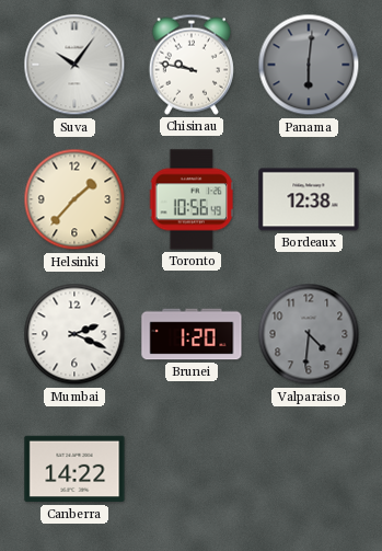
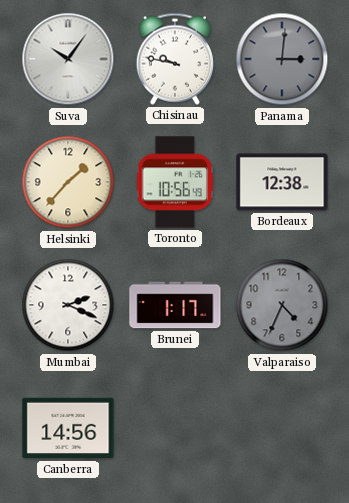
Panama: 6:01 -> 3:01 (282, 59)
Brunei: 1:20 -> 1:17 (175, 305)
Valparaiso: 4:31 -> 4:34 (282, 305)
Canberra: 14:22 -> 14:56 (68, 428)
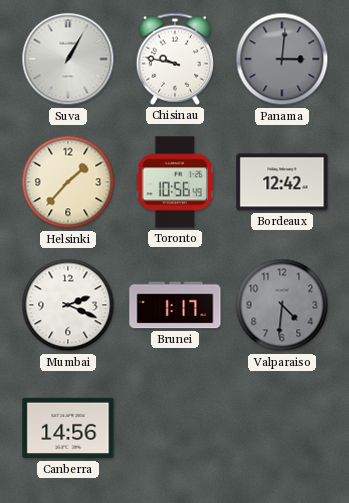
Suva: 10:06 -> 1:05 (68, 59)
Bordeaux: 12:38 -> 12:42 (282, 182)
Valparaiso: 4:34 -> 4:31 (282, 305)
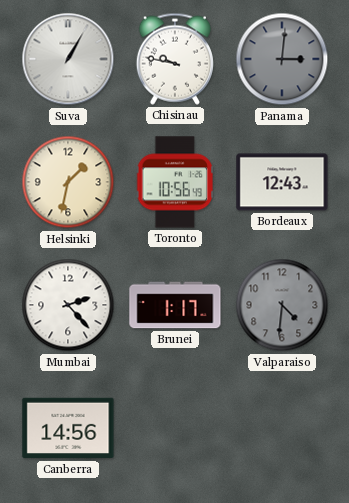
Helsinki: 1:37 -> 1:32 (68, 182)
Bordeaux: 12:42 -> 12:43 (282, 182)
Mumbai: 2:19 -> 2:23 (68, 305)
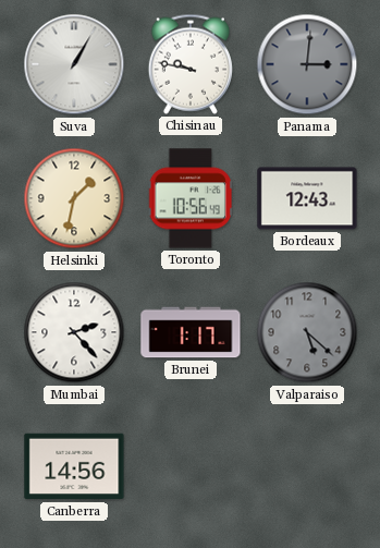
Valparaiso: 4:31 -> 5:22 (307, 332)
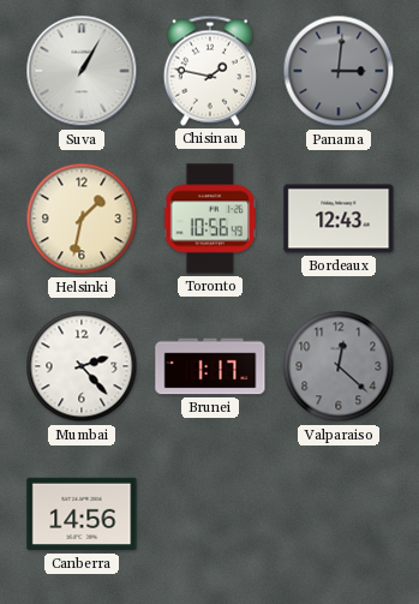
Chisinau: 9:47 -> 1:47 (210, 71)
Valparaiso: 5:22 -> 12:22 (339, 366)
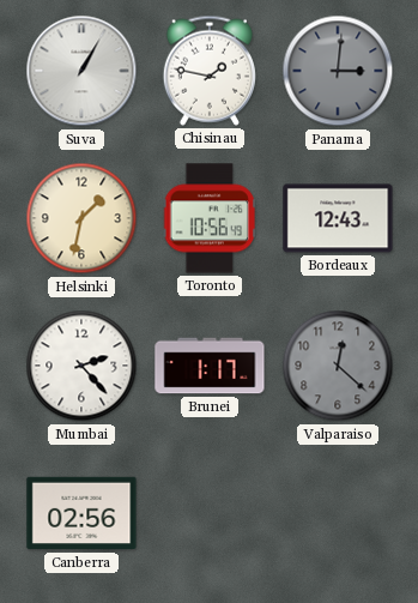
Canberra: 14:56 -> 02:56 (81, 513)
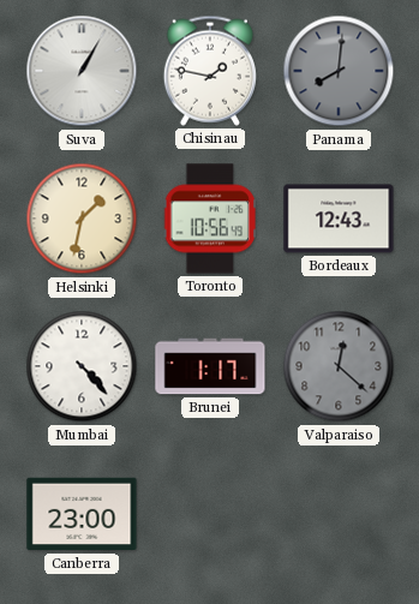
Panama: 3:01 -> 8:01 (339, 71)
Mumbai: 2:23 -> 4:23 (82, 366)
Canberra: 02:56 -> 23:00 (82, 514)
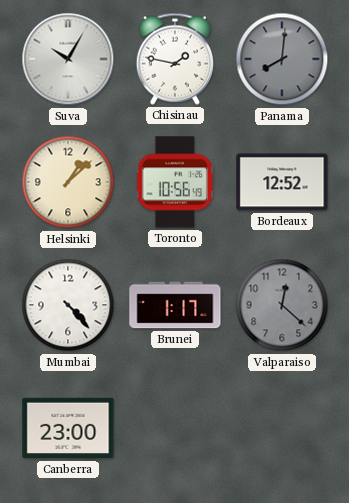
Suva: 1:05 -> 10:05 (68, 59)
Helsinki: 1:32 -> 1:08 (68, 182)
Bordeaux: 12:43 -> 12:52 (282, 182)
